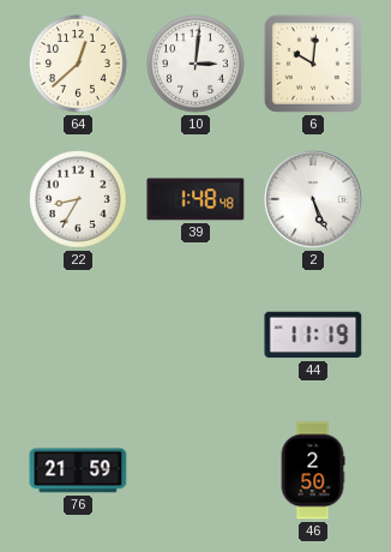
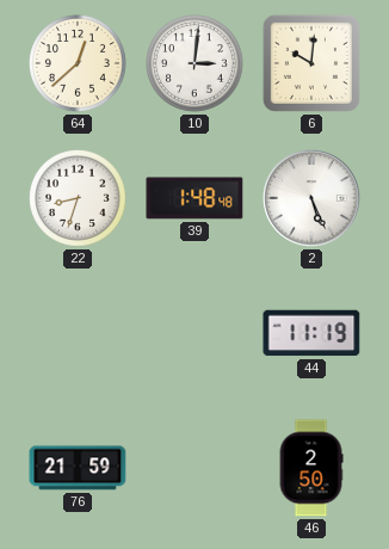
22: 8:35 -> 8:33 (78, 198)
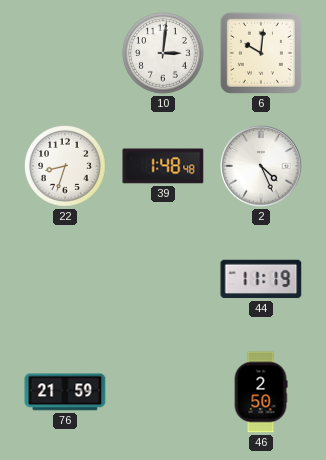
64: 12:38 -> none (78, 63)
2: 5:26 -> 4:26 (261, 166)
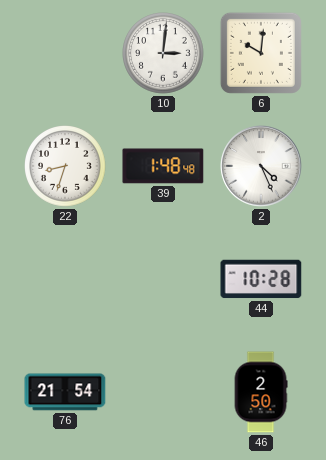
44: 11:19 -> 10:28 (261, 279)
76: 21:59 -> 21:54 (65, 392)
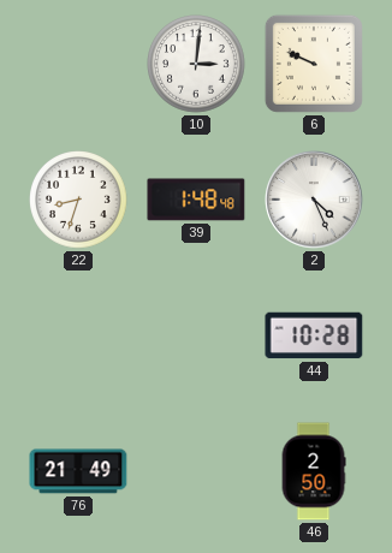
6: 10:01 -> 9:49 (314, 64)
76: 21:54 -> 21:49 (78, 471)
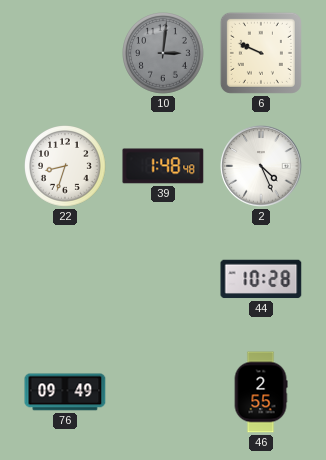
10 dial: white -> grey (163, 53)
76: 21:49 -> 09:49 (65, 392)
46: 2:50 -> 2:55 (261, 392)
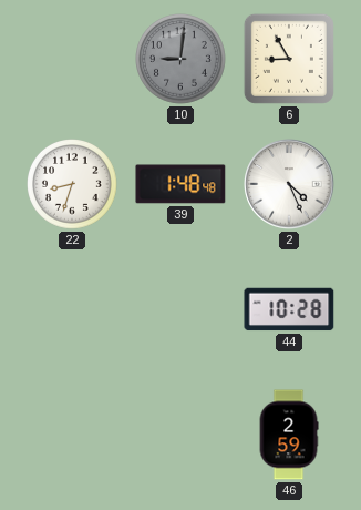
10: 3:01 -> 9:01 (180, 59)
6: 9:49 -> 8:55 (289, 59)
76: 09:49 -> none (65, 392)
46: 2:55 -> 2:59 (289, 435)
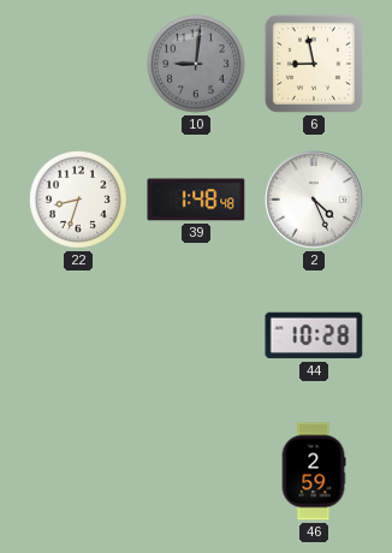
6: 8:55 -> 8:58 (314, 64)
